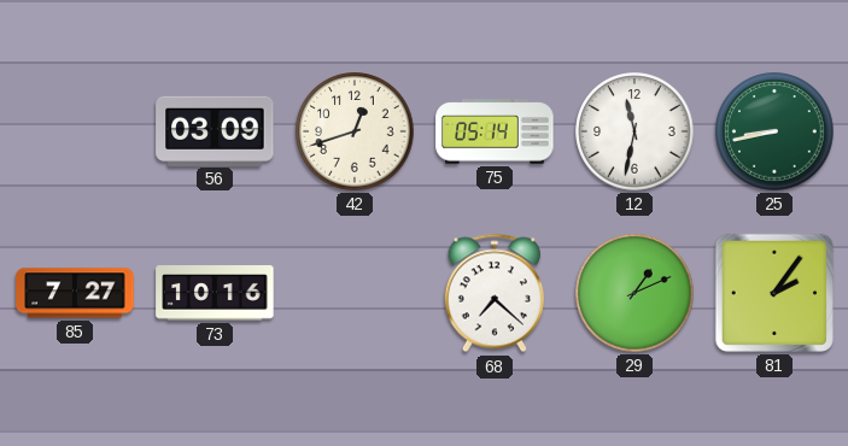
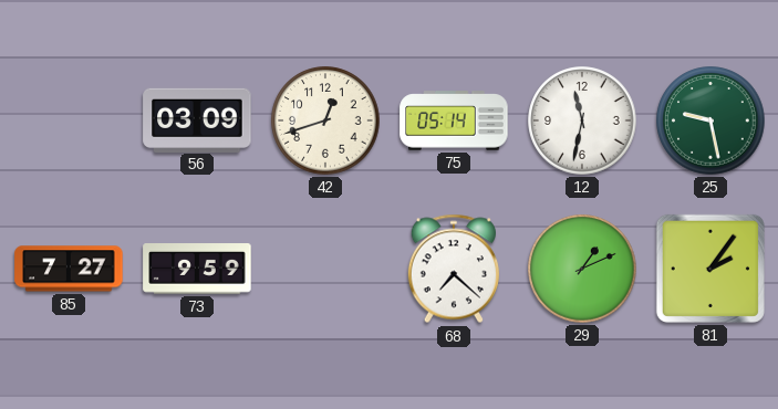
25: 8:43 -> 9:28 (710, 120)
73: 10:16 -> 9:59 (197, 269)
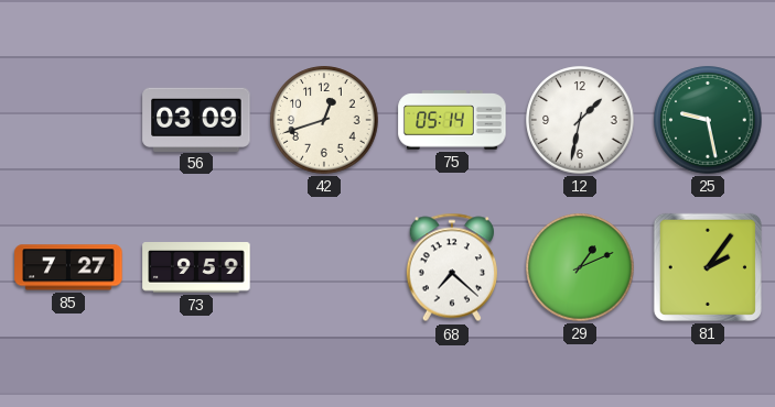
12: 11:32 -> 1:32 (580, 120)
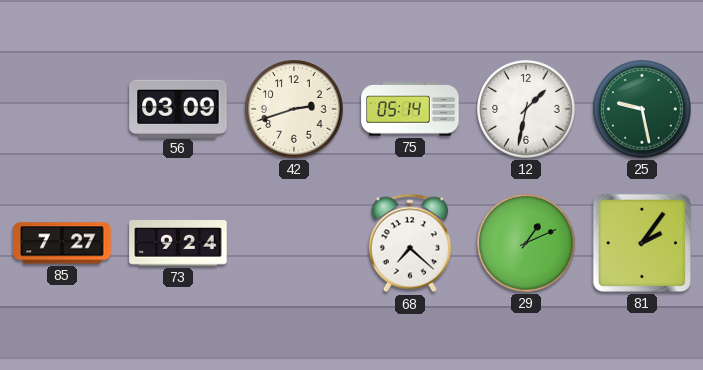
42: 12:42 -> 2:42 (294, 109)
73: 9:59 -> 9:24 (178, 243)
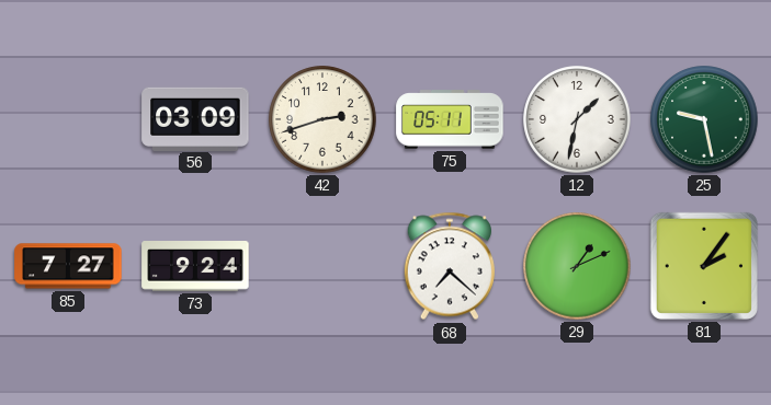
75: 05:14 -> 05:11 (450, 119)
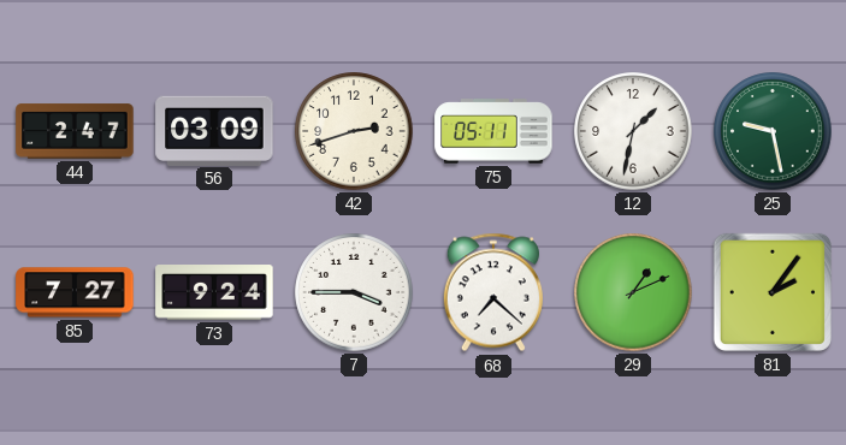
44: none -> 2:47 (75, 131)
7: none -> 3:45 (354, 292)
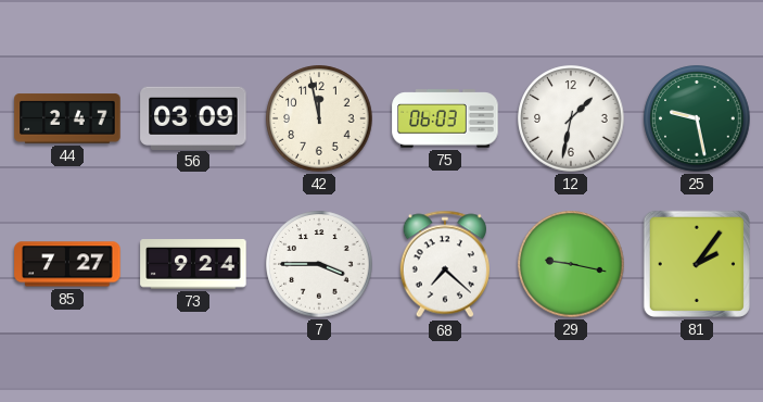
42: 2:42 -> 11:58 (319, 118)
75: 05:11 -> 06:03 (445, 118)
29: 1:11 -> 9:17 (571, 264)
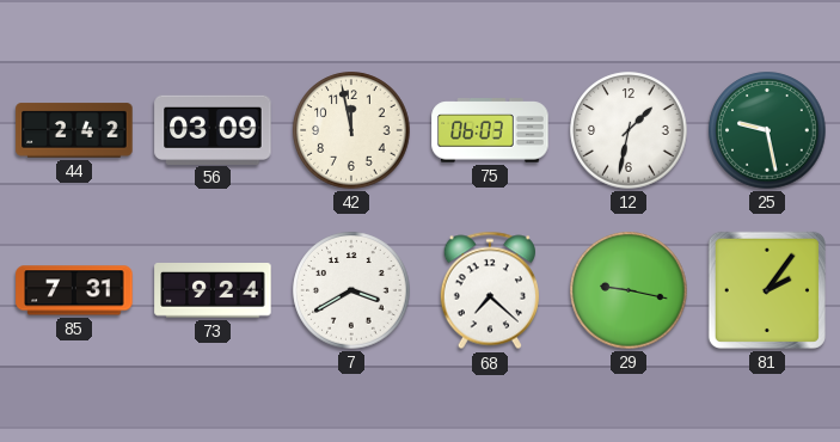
44: 2:47 -> 2:42 (74, 130)
85: 7:27 -> 7:31 (74, 290)
7: 3:45 -> 3:40 (351, 290)
